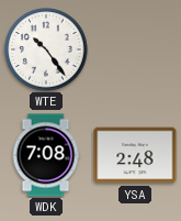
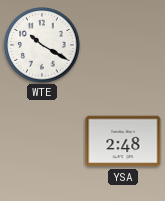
WTE: 10:24 -> 10:20 (42, 45)
WDK: 7:08 -> none (46, 155)
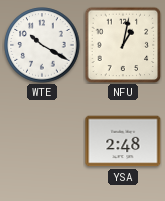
NFU: none -> 1:02 (123, 45)
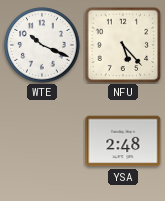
WTE: 10:20 -> 10:19 (42, 45)
NFU: 1:02 -> 5:23 (123, 45)
